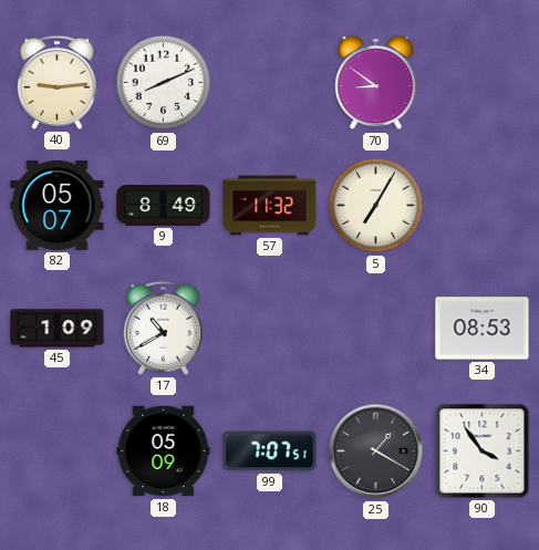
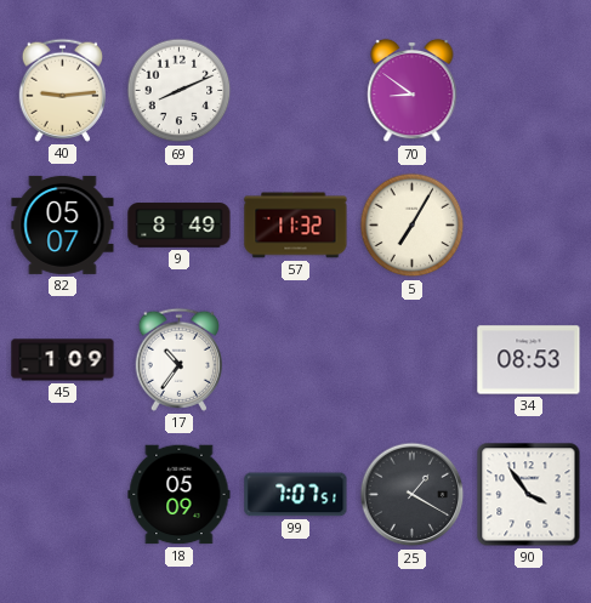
17: 10:40 -> 10:36 (178, 359)
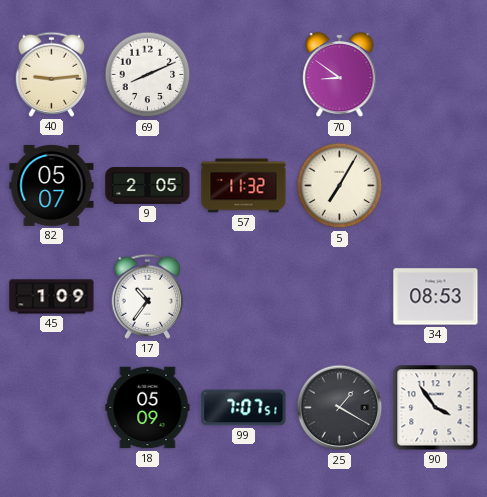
9: 8:49 -> 2:05 (148, 186)
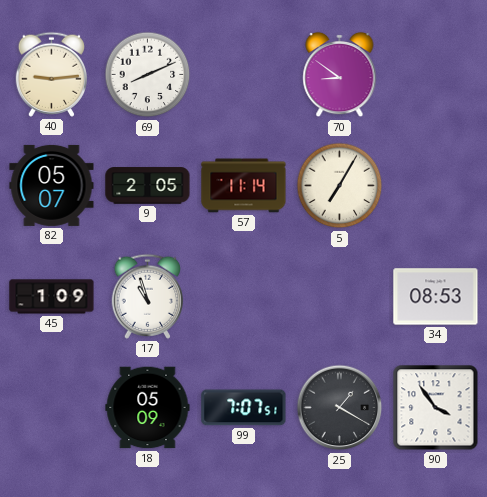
57: 11:32 -> 11:14 (244, 186)
17: 10:36 -> 10:57 (147, 296)
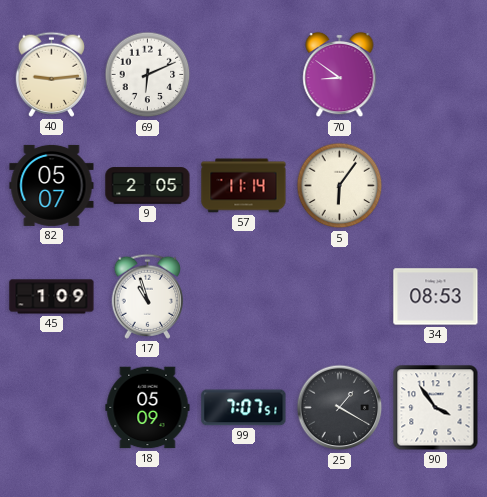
69: 8:11 -> 6:11 (148, 75)
5: 7:05 -> 6:06 (340, 186)
